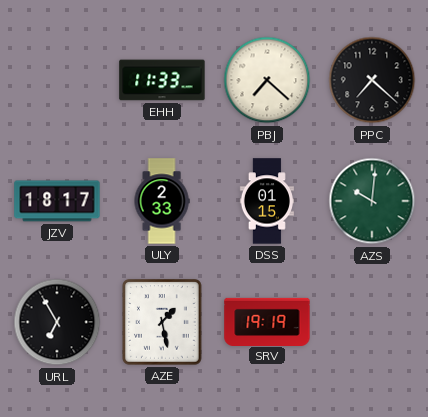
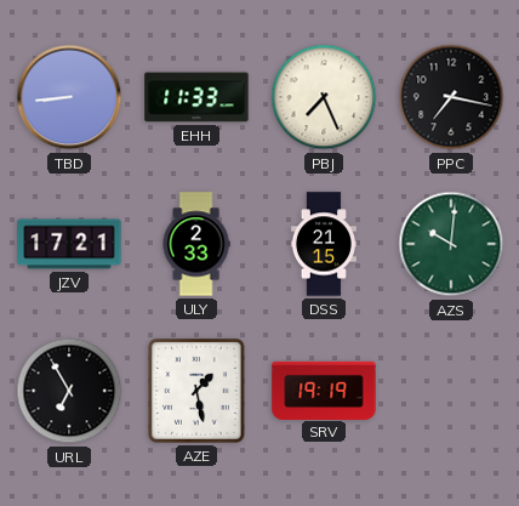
TBD: none -> 8:44 (69, 97)
PBJ: 7:22 -> 7:26 (324, 97)
PPC: 7:22 -> 7:17 (451, 97)
JZV: 18:17 -> 17:21 (69, 244)
DSS: 01:15 -> 21:15 (324, 244)
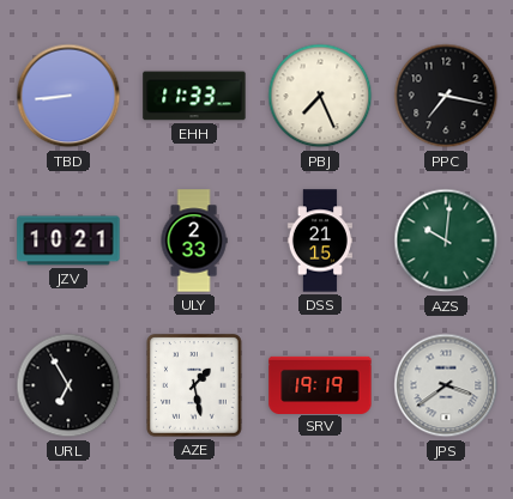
JZV: 17:21 -> 10:21 (68, 241)
JPS: none -> 3:39 (446, 385)
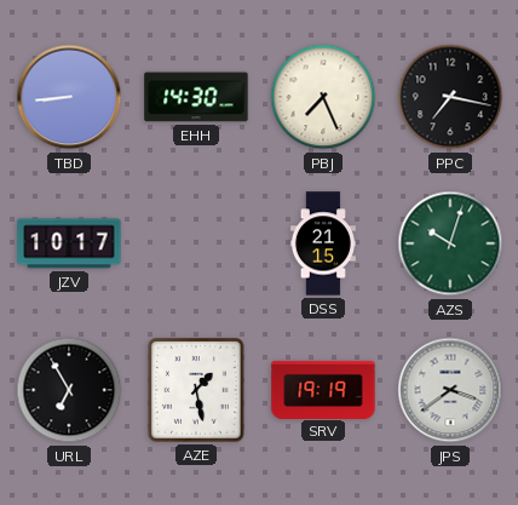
EHH: 11:33 -> 14:30 (196, 97)
JZV: 10:21 -> 10:17 (69, 243)
ULY: 2:33 -> none (194, 241)
AZS: 10:01 -> 10:03 (450, 243)
